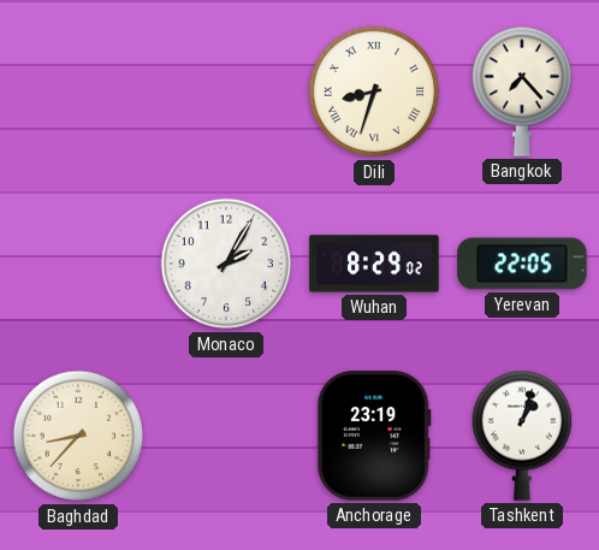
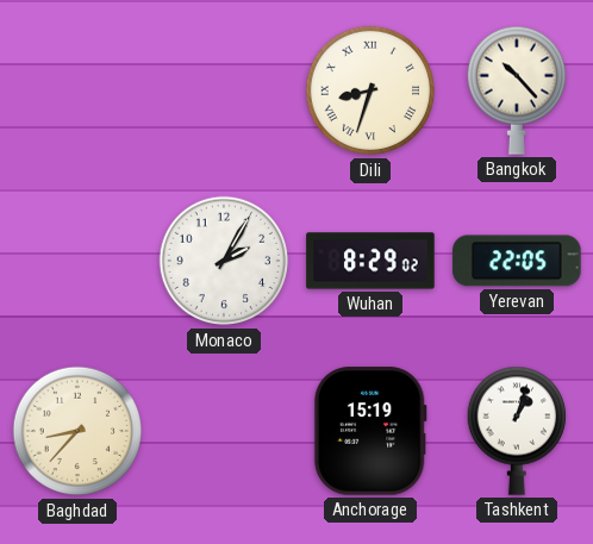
Bangkok: 7:23 -> 10:23 (516, 90)
Anchorage: 23:19 -> 15:19 (370, 431)
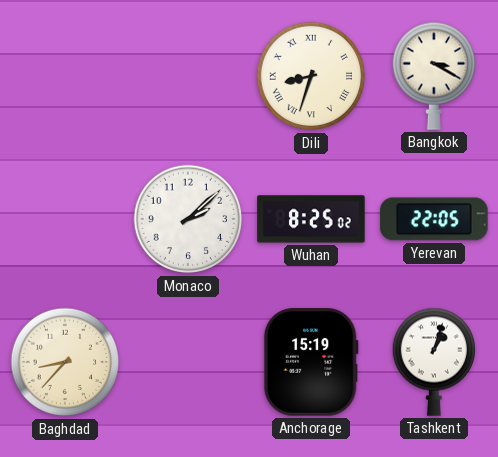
Bangkok: 10:23 -> 3:20 (433, 76)
Monaco: 2:05 -> 2:08 (188, 219)
Wuhan: 8:29 -> 8:25 (311, 219)
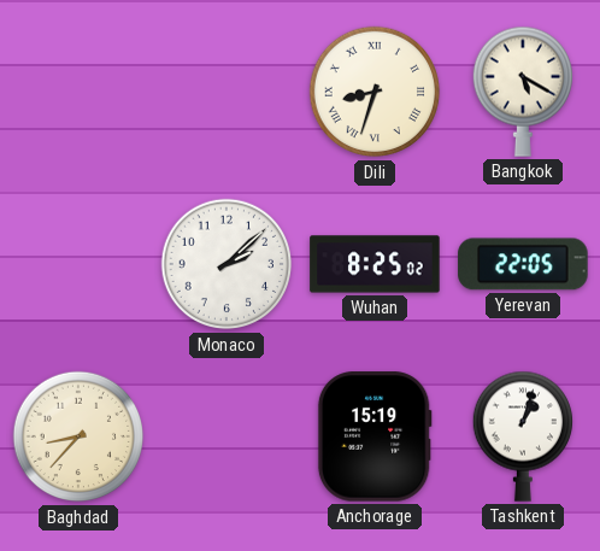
Bangkok: 3:20 -> 5:20 (522, 92)
